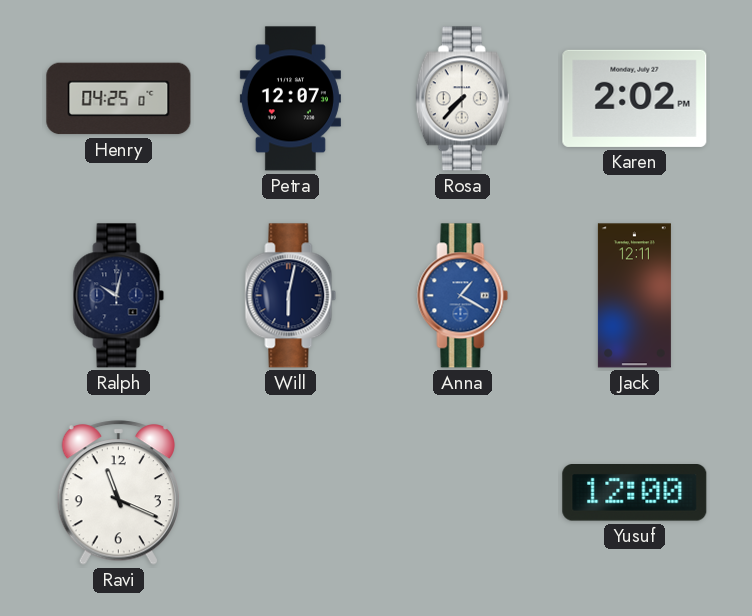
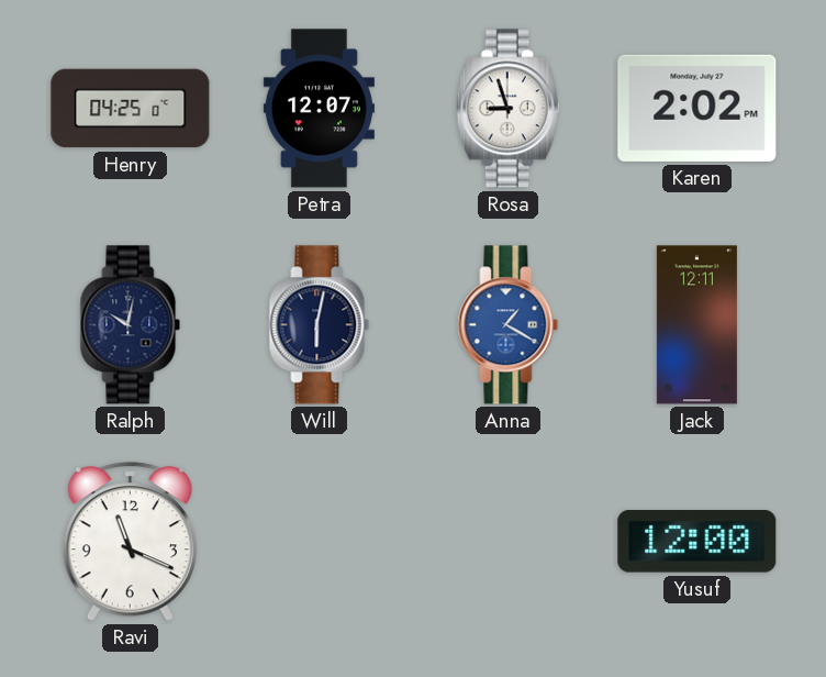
Rosa: 7:37 -> 8:57 (507, 109)
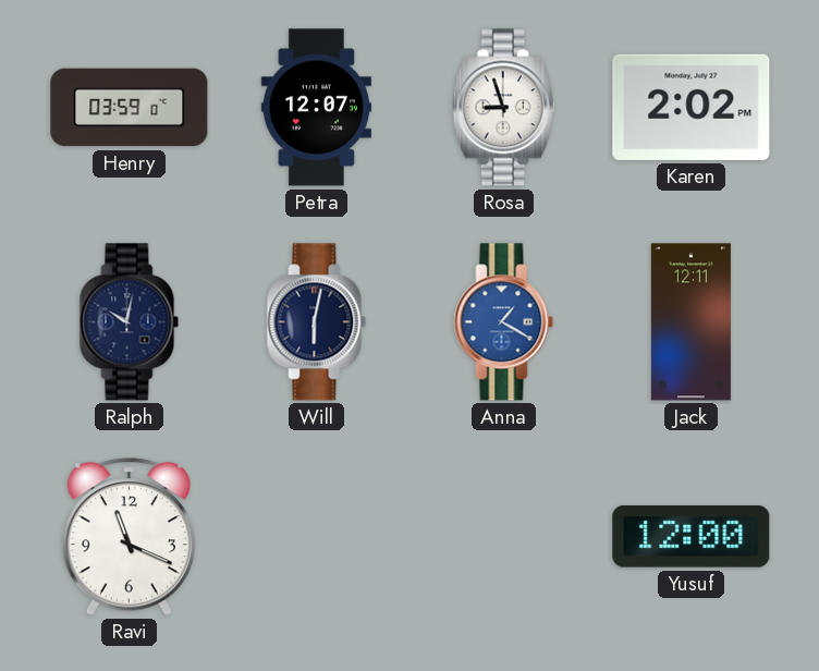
Henry: 04:25 -> 03:59 (130, 108)
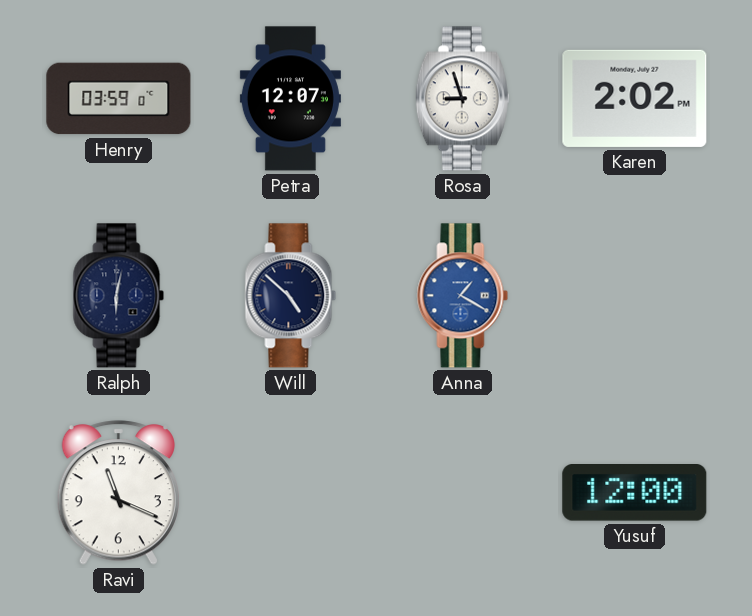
Ralph: 10:02 -> 6:02 (119, 296)
Will: 6:02 -> 4:52 (291, 296)
Jack: 12:11 -> none (690, 322)
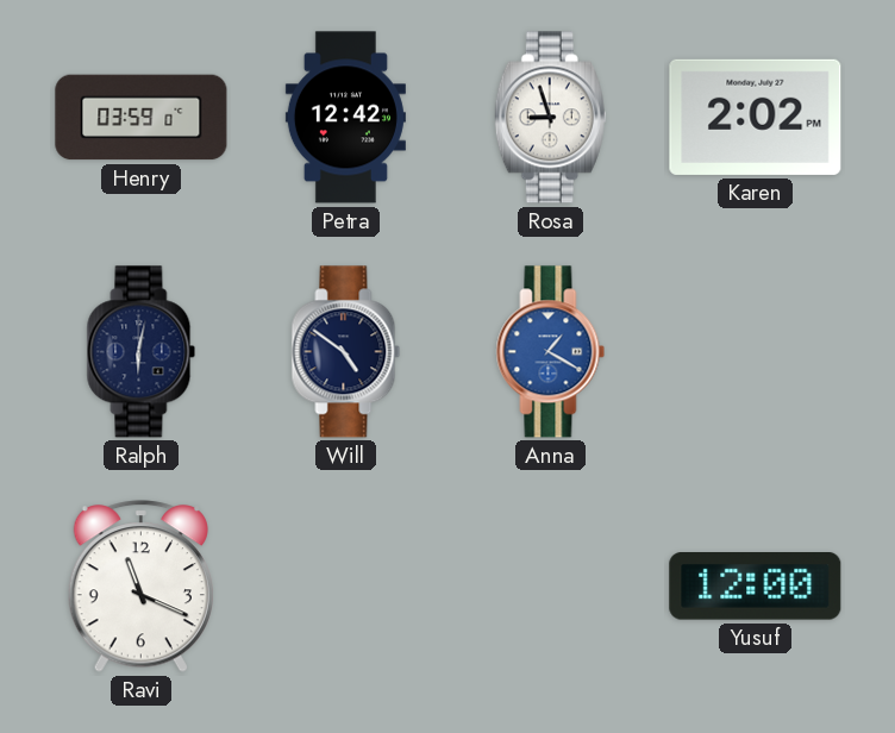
Petra: 12:07 -> 12:42 (345, 118)
Will: 4:52 -> 4:51 (346, 352)
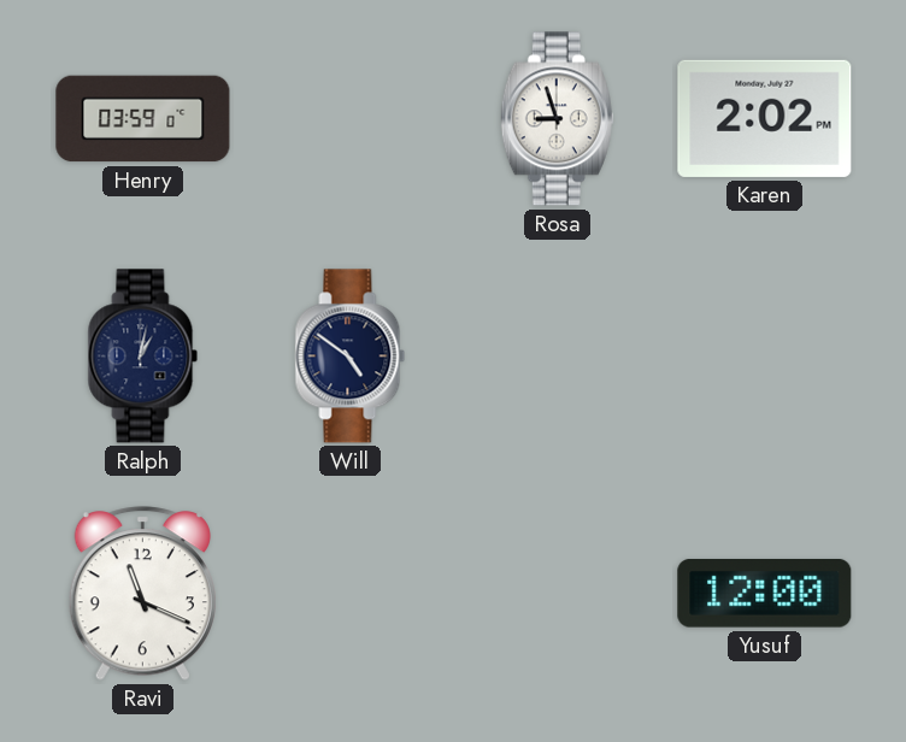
Petra: 12:42 -> none (345, 118)
Ralph: 6:02 -> 1:02 (143, 357)
Anna: 1:20 -> none (551, 352)
